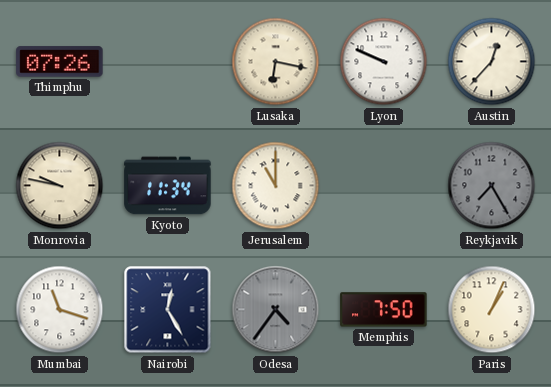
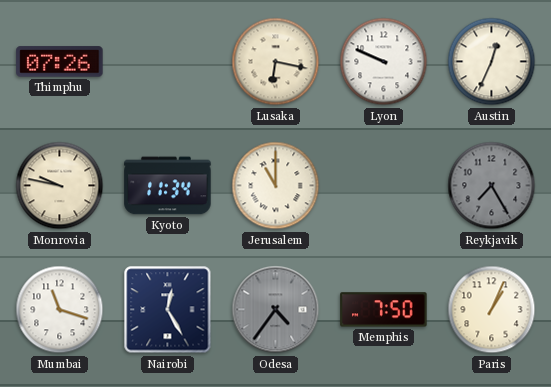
Austin: 12:37 -> 12:34 (492, 62)
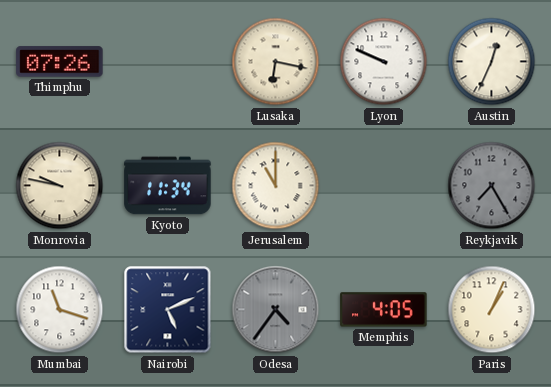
Nairobi: 12:25 -> 5:11 (168, 310)
Memphis: 7:50 -> 4:05 (384, 310)
